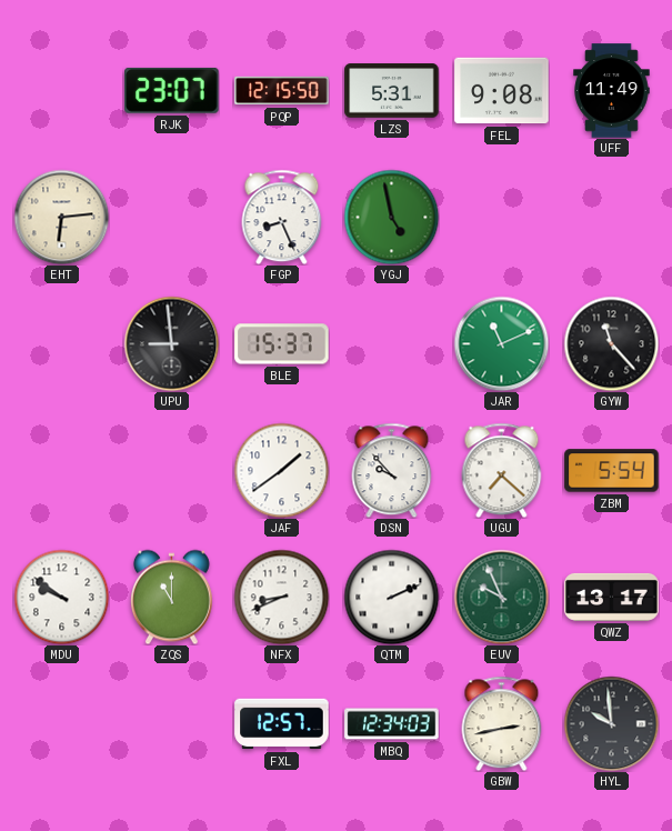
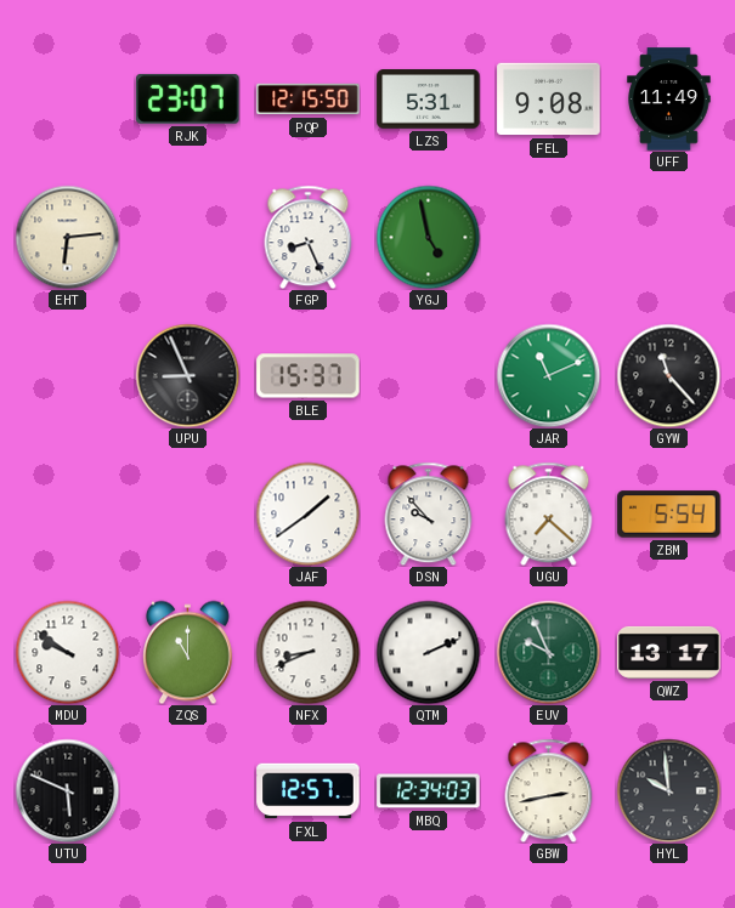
UPU: 8:59 -> 8:56 (187, 375)
UTU: none -> 5:49 (67, 790)
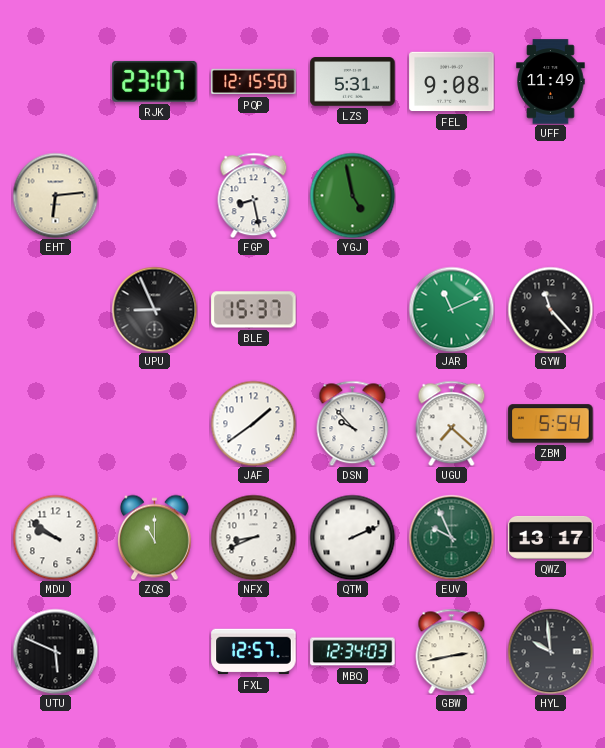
FGP: 8:26 -> 8:28 (254, 195)
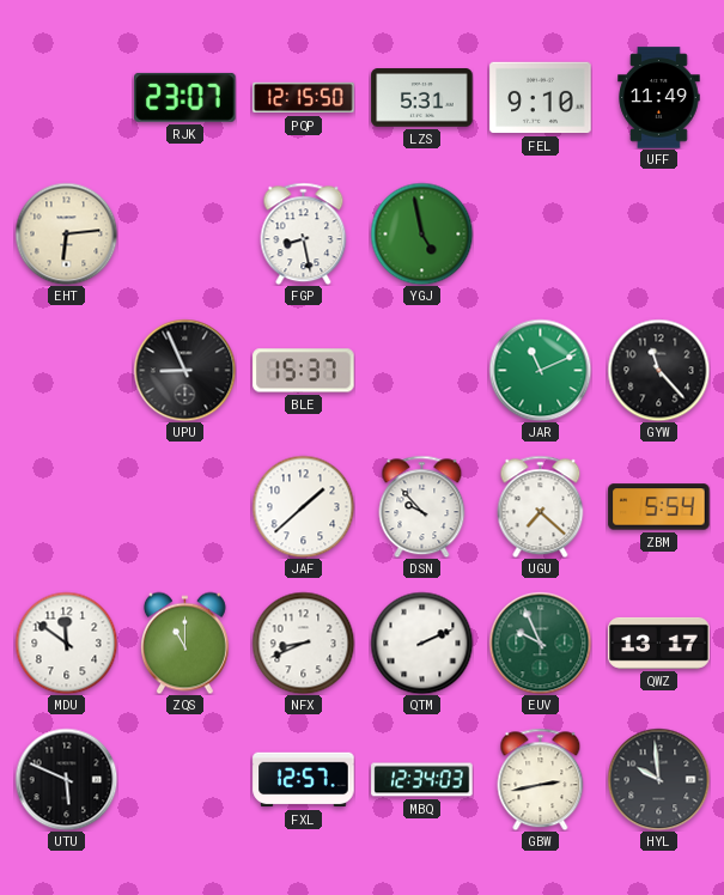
FEL: 9:08 -> 9:10 (541, 98)
JAF: 1:39 -> 1:38 (303, 506)
MDU: 9:51 -> 11:51 (66, 643)
